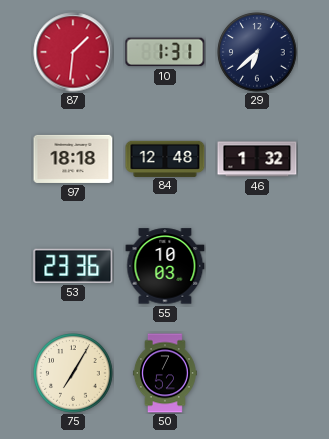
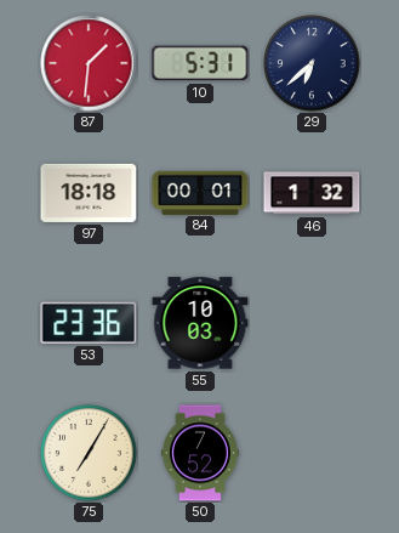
10: 1:31 -> 5:31 (200, 63)
84: 12:48 -> 00:01 (200, 192)
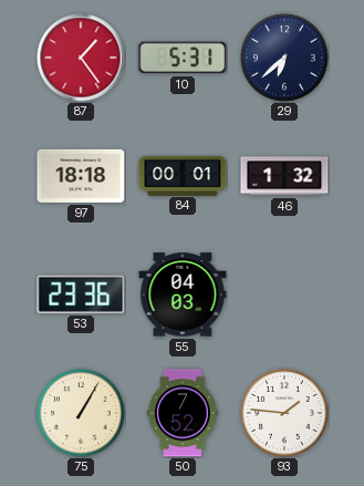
87: 1:31 -> 1:24 (81, 58)
55: 10:03 -> 04:03 (183, 294)
75: 7:05 -> 1:05 (81, 413)
93: none -> 1:46 (284, 413)
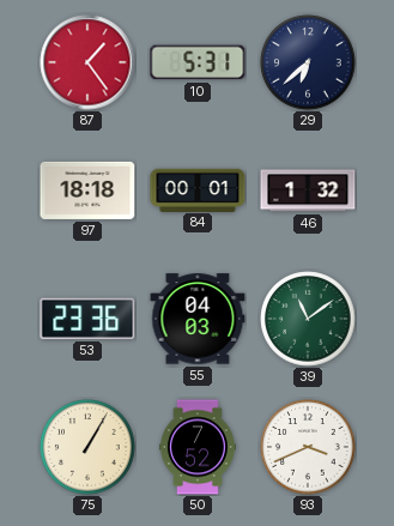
39: none -> 11:09 (308, 319)
93: 1:46 -> 3:41 (308, 447)
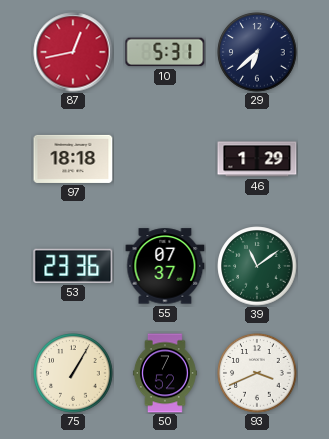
87: 1:24 -> 12:43 (73, 52)
84: 00:01 -> none (198, 189)
46: 1:32 -> 1:29 (257, 159)
55: 04:03 -> 07:37 (165, 266)
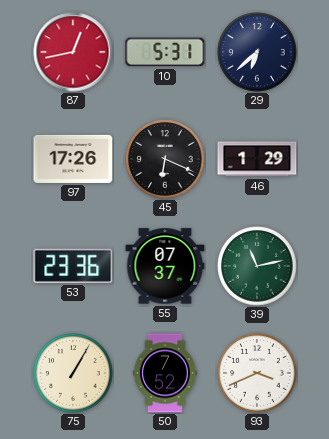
97: 18:18 -> 17:26 (73, 159)
45: none -> 6:19 (165, 159)
39: 11:09 -> 11:13 (257, 266)
